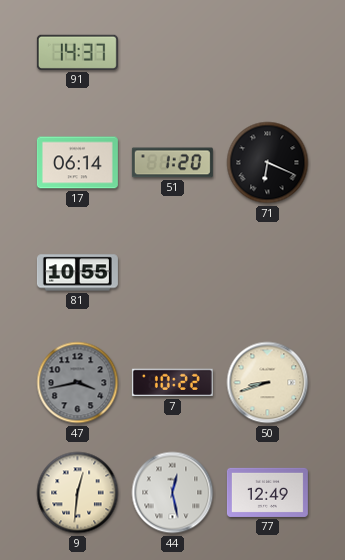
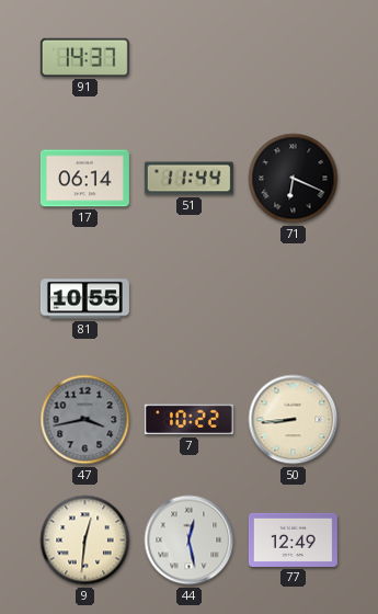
51: 1:20 -> 11:44 (188, 179)
50: 8:42 -> 8:44 (294, 420)
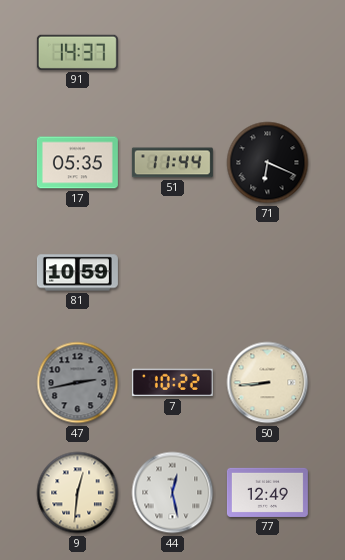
17: 06:14 -> 05:35 (77, 163)
81: 10:55 -> 10:59 (77, 273)
47: 3:43 -> 2:43 (78, 383)
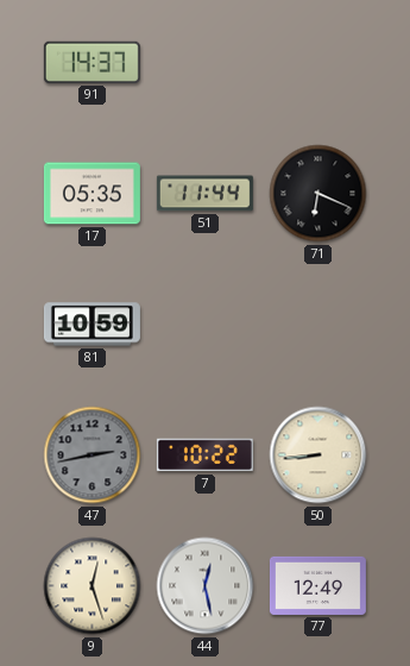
9: 12:31 -> 12:27 (93, 586)
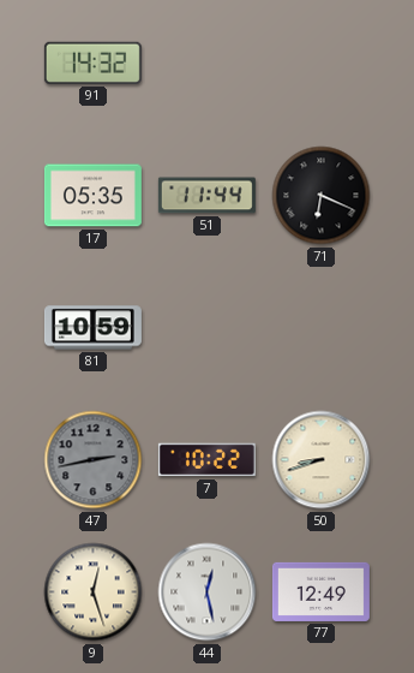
91: 14:37 -> 14:32 (92, 62)
50: 8:44 -> 8:42 (322, 460)
